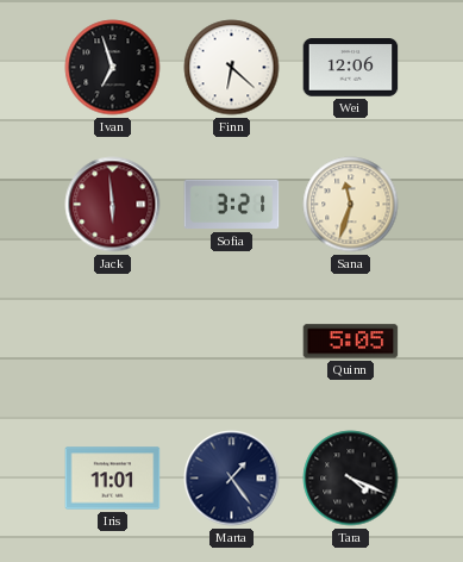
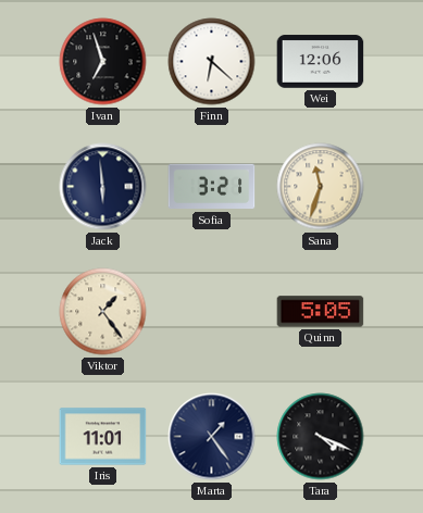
Jack dial: burgundy -> navy (103, 187)
Viktor: none -> 1:24 (103, 312)
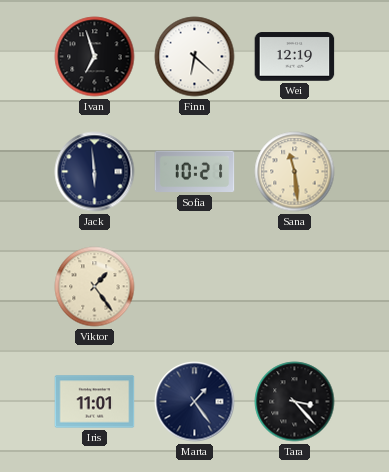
Wei: 12:06 -> 12:19 (295, 57)
Sofia: 3:21 -> 10:21 (195, 172)
Sana: 11:33 -> 11:29 (295, 172)
Quinn: 5:05 -> none (321, 312)
Tara: 4:19 -> 3:23 (295, 402)
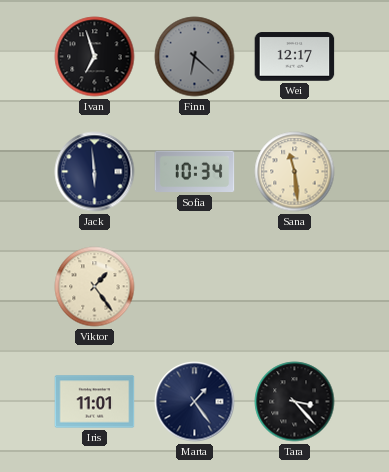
Finn dial: white -> grey (195, 57)
Wei: 12:19 -> 12:17 (295, 57)
Sofia: 10:21 -> 10:34 (195, 172)
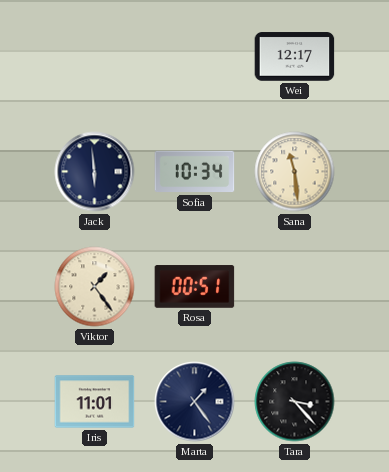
Ivan: 6:57 -> none (95, 57)
Finn: 6:22 -> none (195, 57)
Rosa: none -> 00:51 (195, 287)
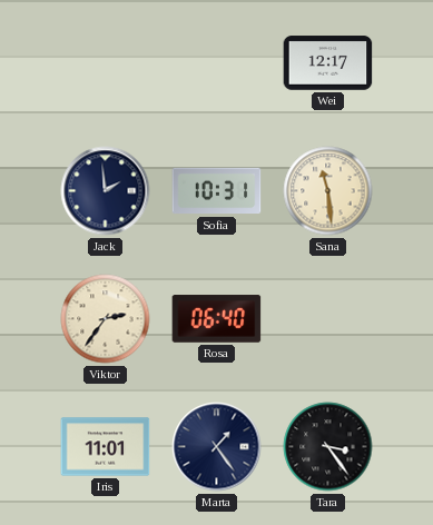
Jack: 5:59 -> 1:59 (106, 191)
Sofia: 10:34 -> 10:31 (217, 191)
Viktor: 1:24 -> 2:36 (106, 319)
Rosa: 00:51 -> 06:40 (217, 319)
Tara: 3:23 -> 3:24 (328, 447)
